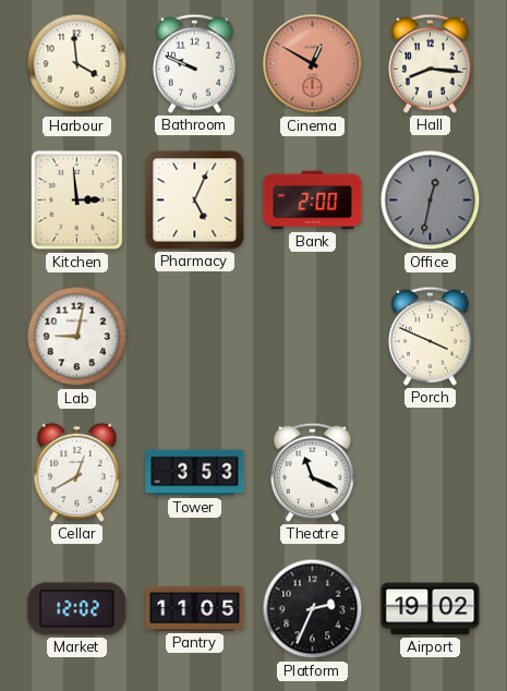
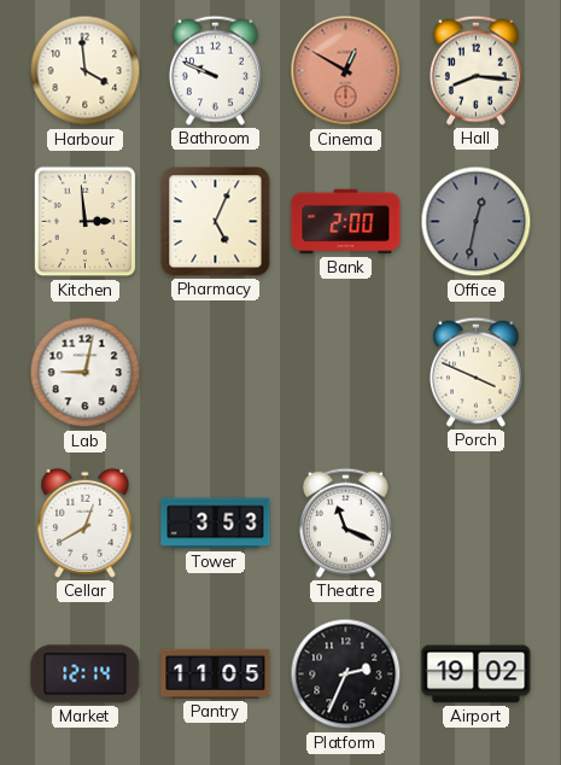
Market: 12:02 -> 12:14 (86, 675)
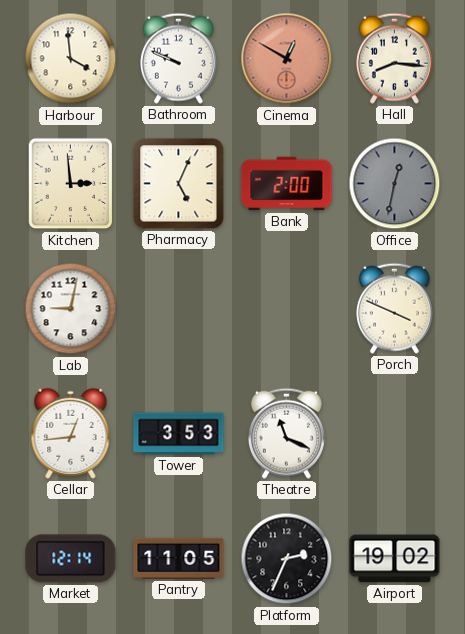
Cellar: 12:40 -> 12:44 (71, 433)
